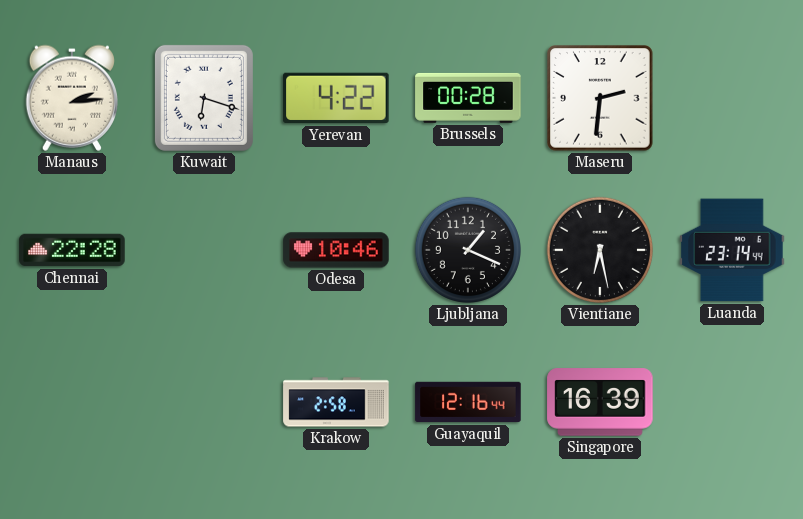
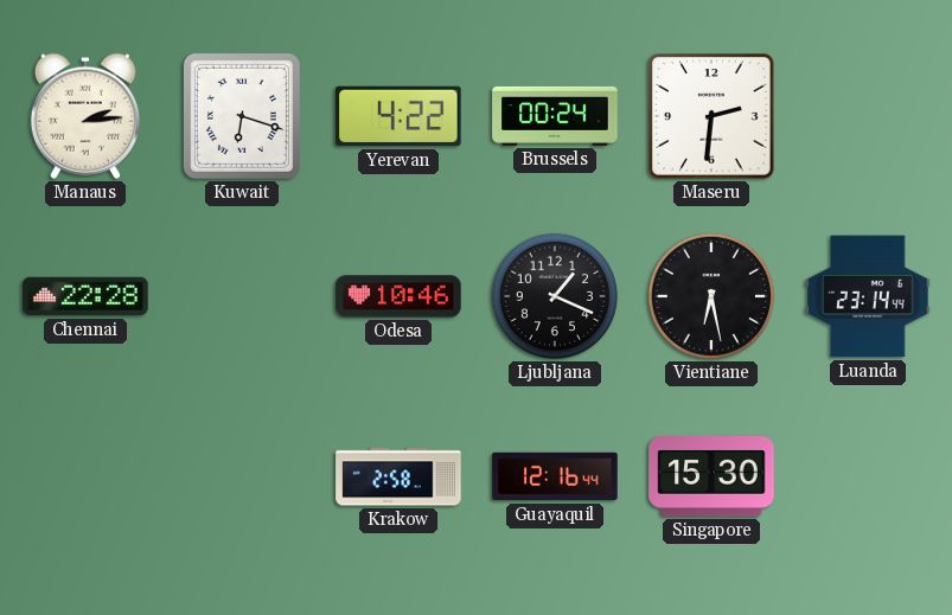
Brussels: 00:28 -> 00:24 (555, 116)
Singapore: 16:39 -> 15:30 (711, 476)
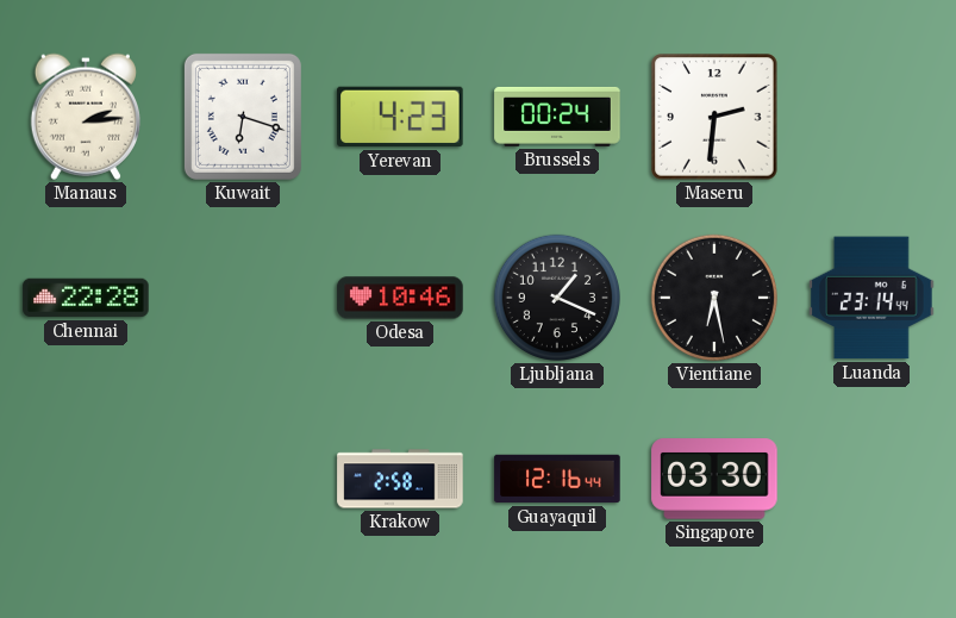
Yerevan: 4:22 -> 4:23 (400, 117)
Singapore: 15:30 -> 03:30 (714, 479)
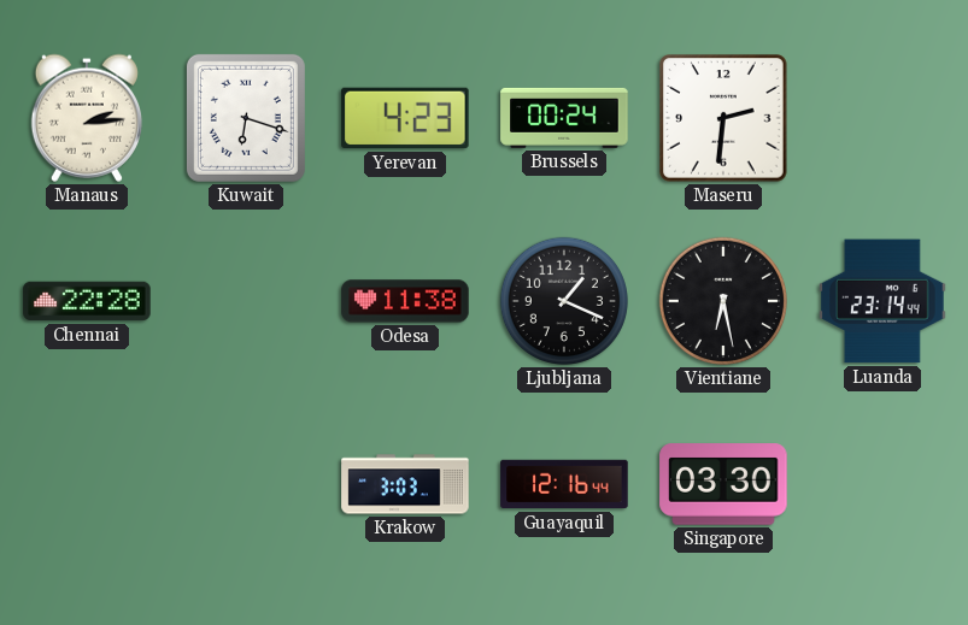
Odesa: 10:46 -> 11:38 (405, 301)
Krakow: 2:58 -> 3:03 (405, 484)
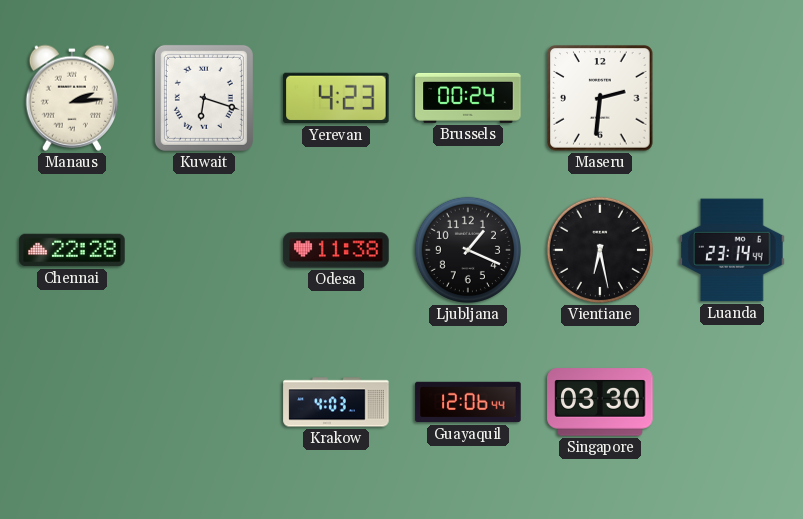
Krakow: 3:03 -> 4:03 (336, 402)
Guayaquil: 12:16 -> 12:06 (468, 402)
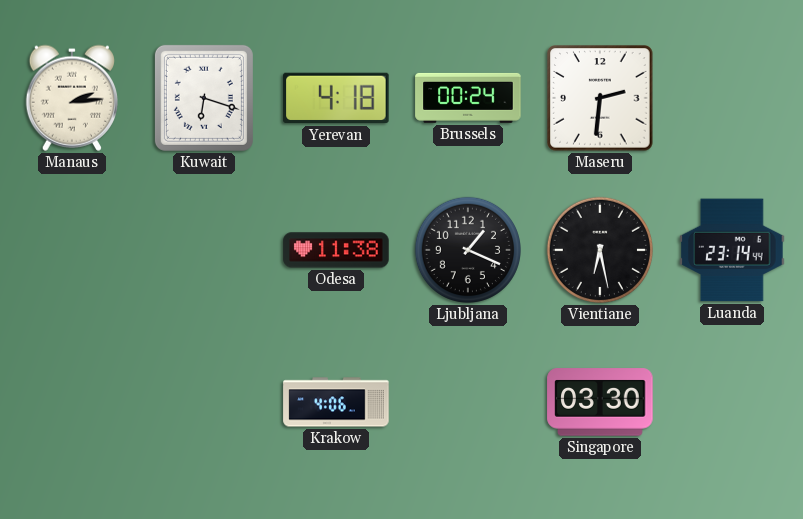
Yerevan: 4:23 -> 4:18 (336, 98)
Chennai: 22:28 -> none (72, 250)
Krakow: 4:03 -> 4:06 (336, 402)
Guayaquil: 12:06 -> none (468, 402)
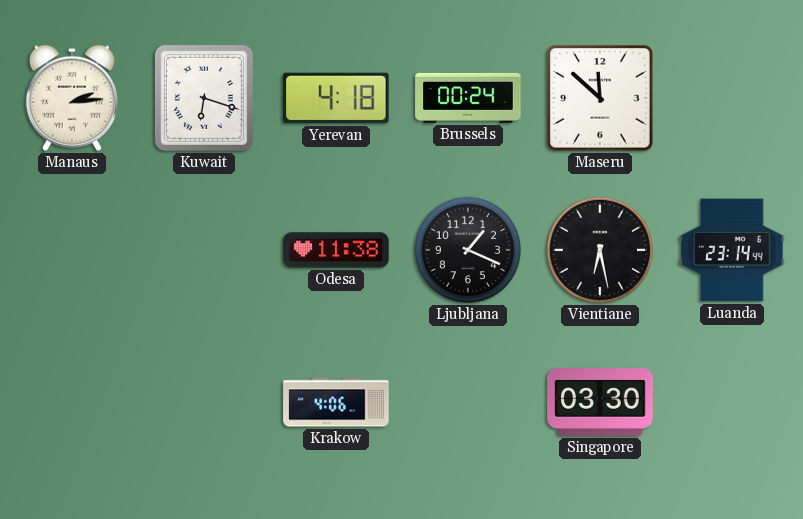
Maseru: 2:31 -> 11:52 (600, 98)
